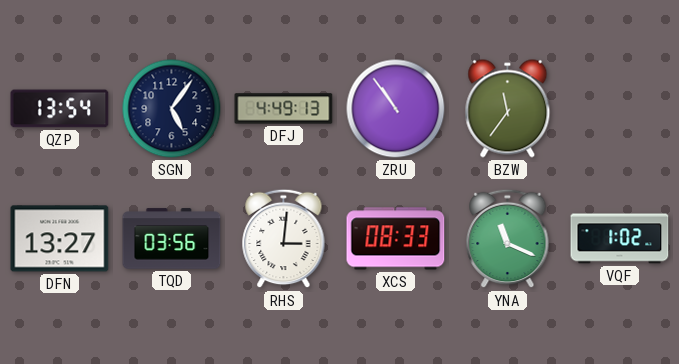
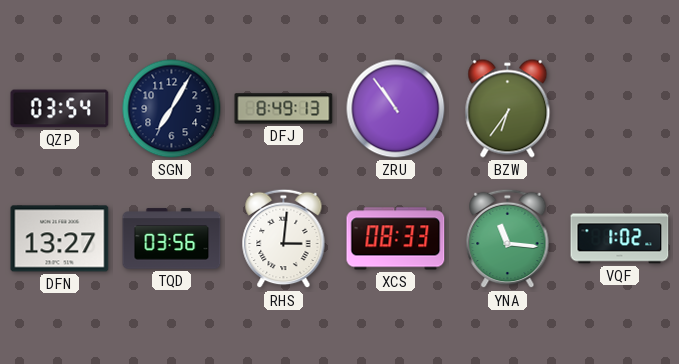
QZP: 13:54 -> 03:54 (60, 109)
SGN: 5:06 -> 7:05 (172, 109)
DFJ: 4:49 -> 8:49 (284, 109)
BZW: 11:36 -> 6:36 (508, 109)
YNA: 11:19 -> 11:16 (508, 239)
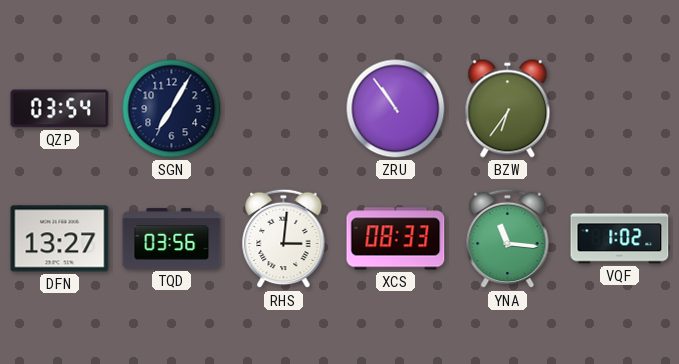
DFJ: 8:49 -> none (284, 109)
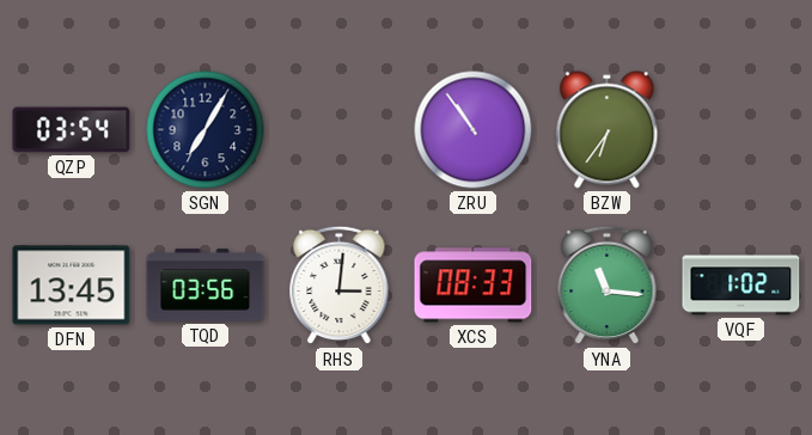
DFN: 13:27 -> 13:45 (72, 286)
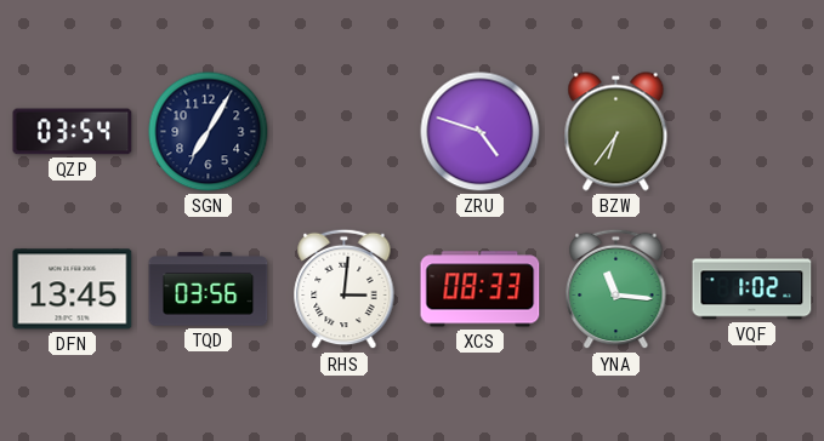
ZRU: 10:54 -> 4:48 (481, 132)
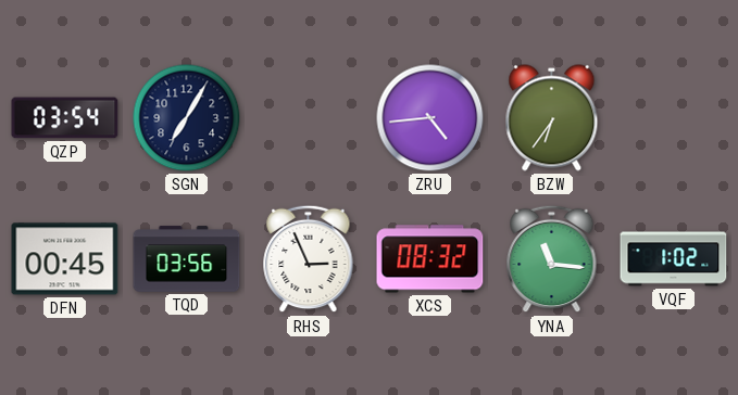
ZRU: 4:48 -> 4:44 (430, 118)
DFN: 13:45 -> 00:45 (65, 259)
RHS: 3:01 -> 2:56 (309, 259)
XCS: 08:33 -> 08:32 (430, 259)
